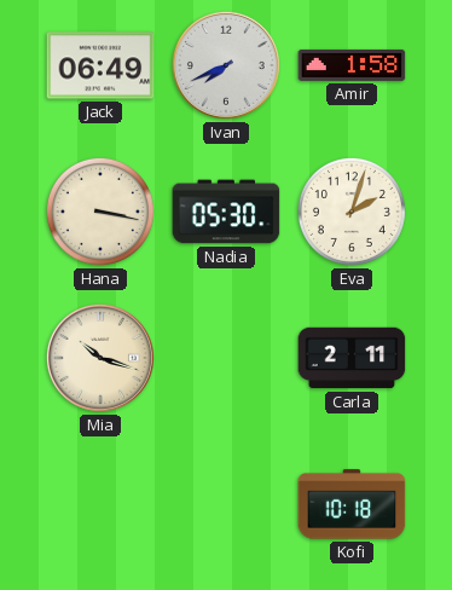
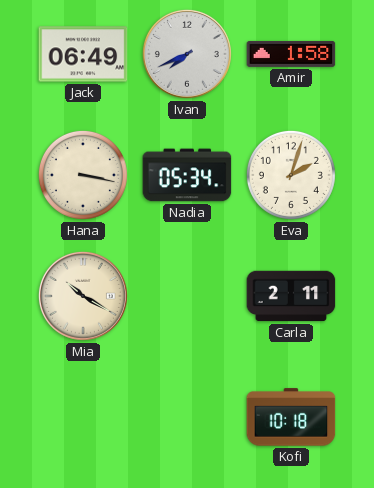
Nadia: 05:30 -> 05:34 (187, 175)
Mia: 10:18 -> 10:20 (83, 296)
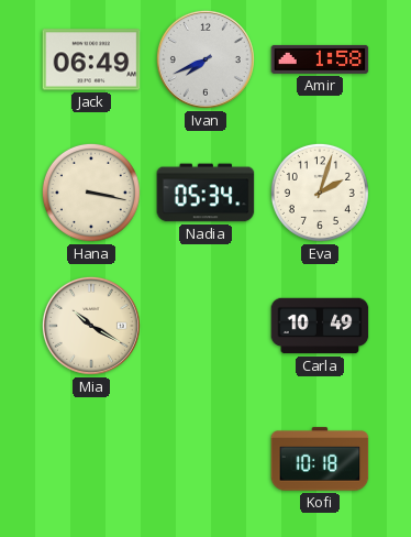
Carla: 2:11 -> 10:49 (320, 326)
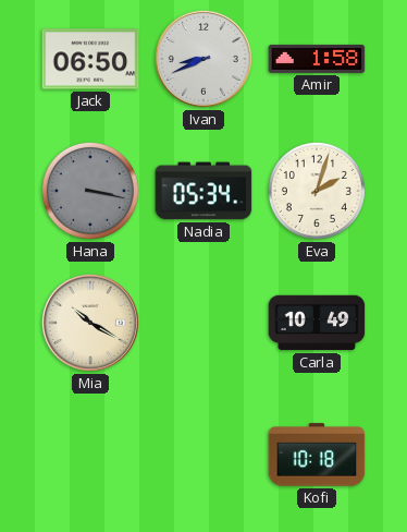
Jack: 06:49 -> 06:50 (90, 59)
Ivan: 7:41 -> 8:41 (203, 59)
Hana dial: cream -> grey (90, 191)
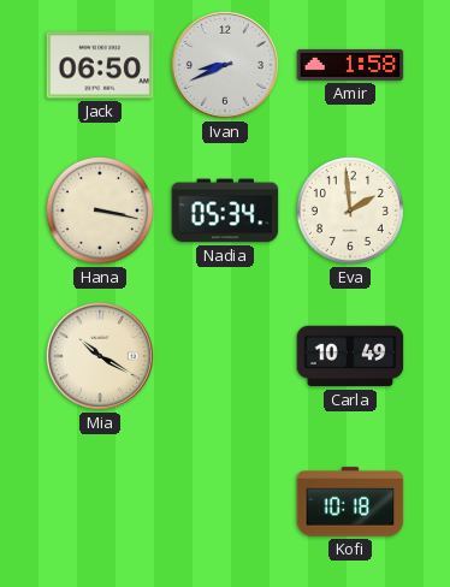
Hana dial: grey -> cream (100, 211)
Eva: 2:03 -> 1:59 (350, 211)
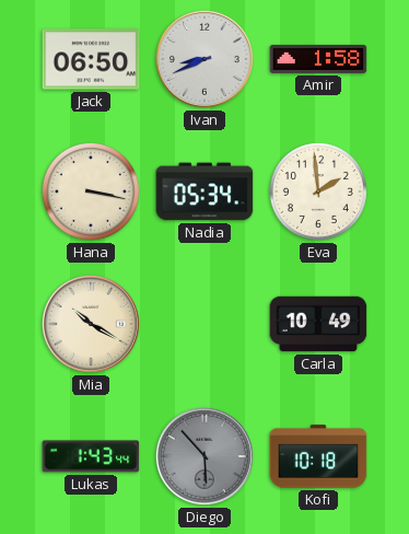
Lukas: none -> 1:43 (91, 456)
Diego: none -> 5:53 (204, 456)
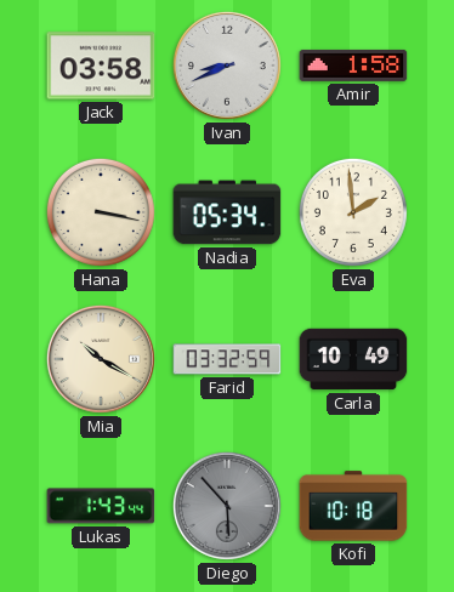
Jack: 06:50 -> 03:58 (101, 66)
Farid: none -> 03:32 (227, 359)
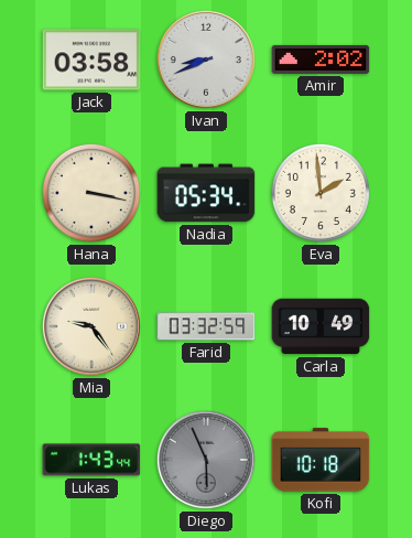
Amir: 1:58 -> 2:02 (321, 60)
Mia: 10:20 -> 9:24 (91, 326)
Diego: 5:53 -> 5:56 (206, 460)
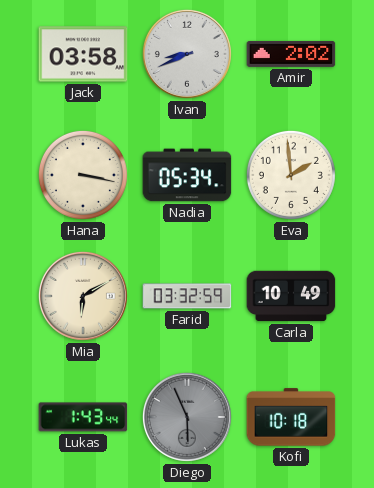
Mia: 9:24 -> 6:10 (83, 296)
